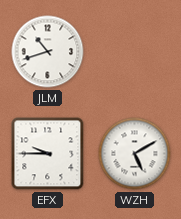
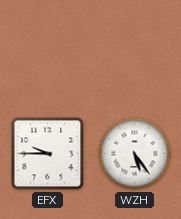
JLM: 10:42 -> none (48, 52)
WZH: 5:10 -> 5:24 (135, 154)
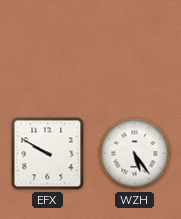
EFX: 9:45 -> 9:50 (48, 154)
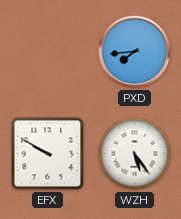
PXD: none -> 7:44 (135, 52)
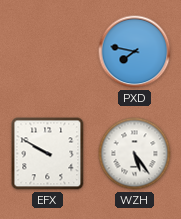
PXD: 7:44 -> 7:47 (135, 52)
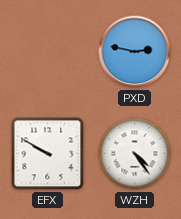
PXD: 7:47 -> 2:47 (135, 52)
WZH: 5:24 -> 4:24 (135, 154)
